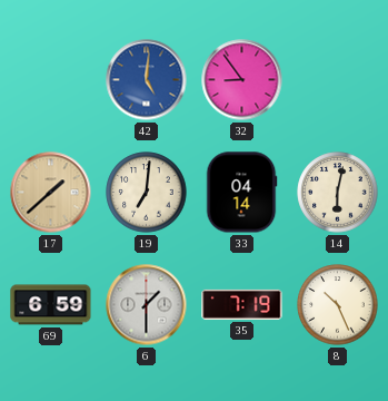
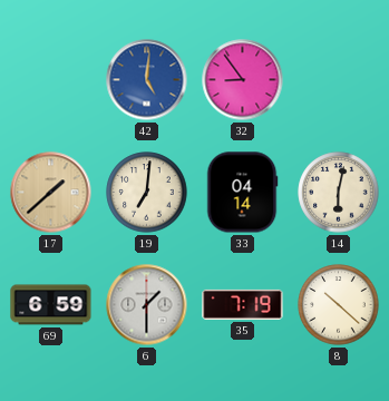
8: 10:26 -> 10:22 (339, 305)
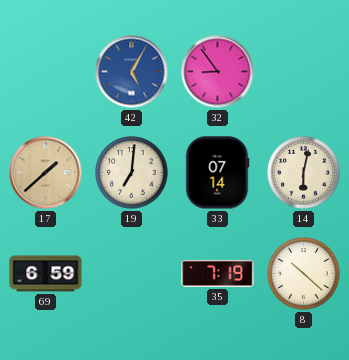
42: 5:01 -> 5:05 (132, 72)
33: 04:14 -> 07:14 (217, 173)
6: 1:30 -> none (147, 305)
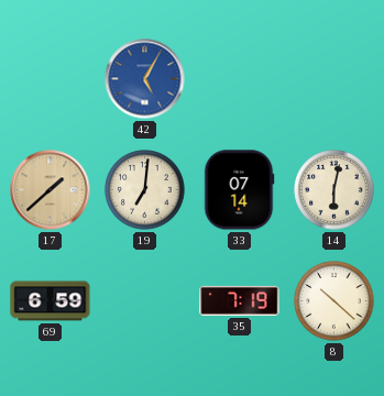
32: 8:54 -> none (218, 72)
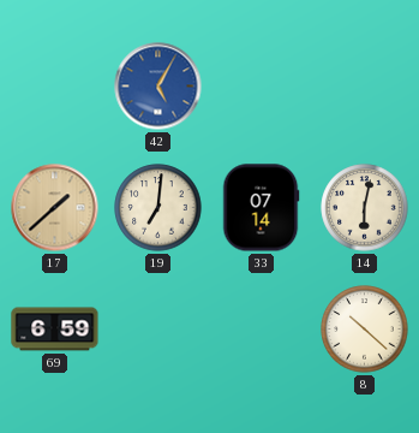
35: 7:19 -> none (240, 300)
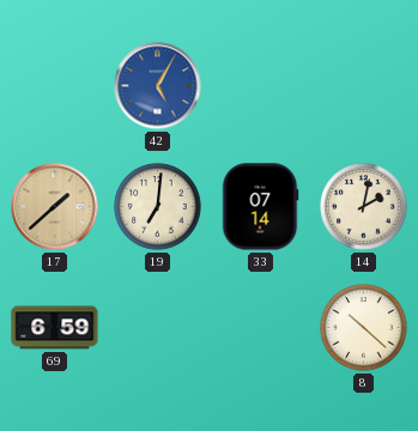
14: 6:02 -> 2:02 (364, 207)
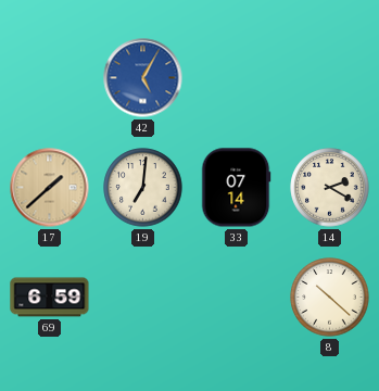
14: 2:02 -> 2:20 (330, 188)
